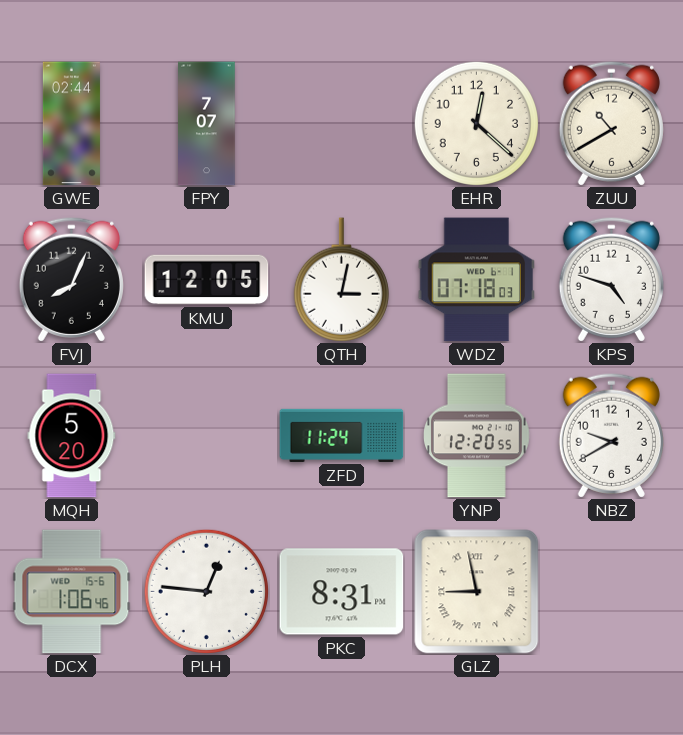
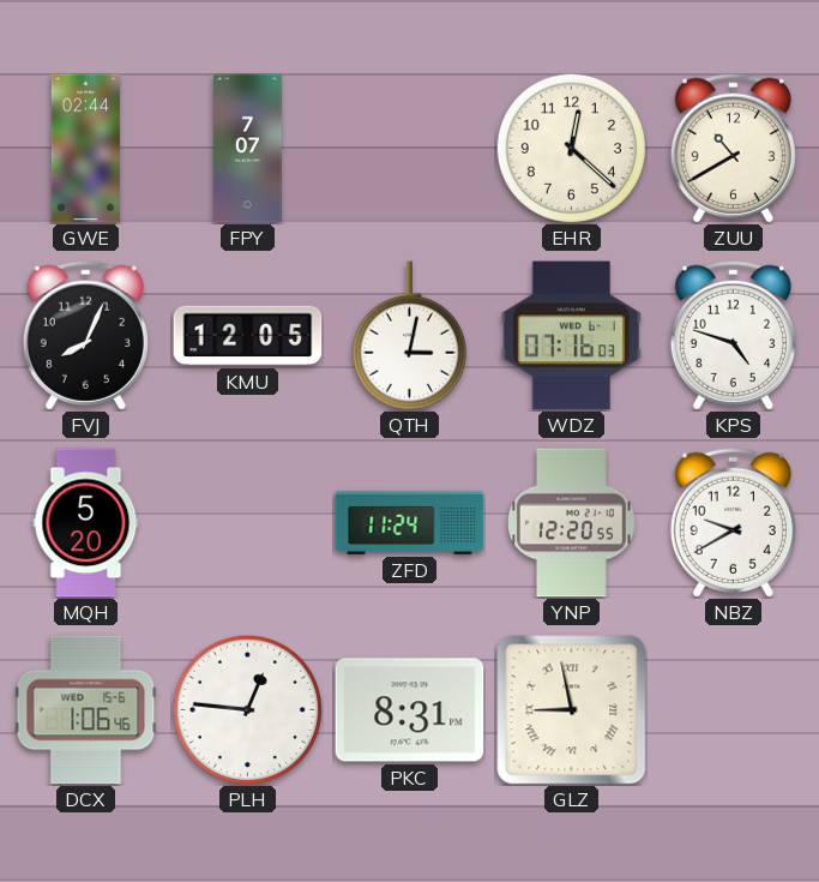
WDZ: 07:18 -> 07:16 (572, 336)
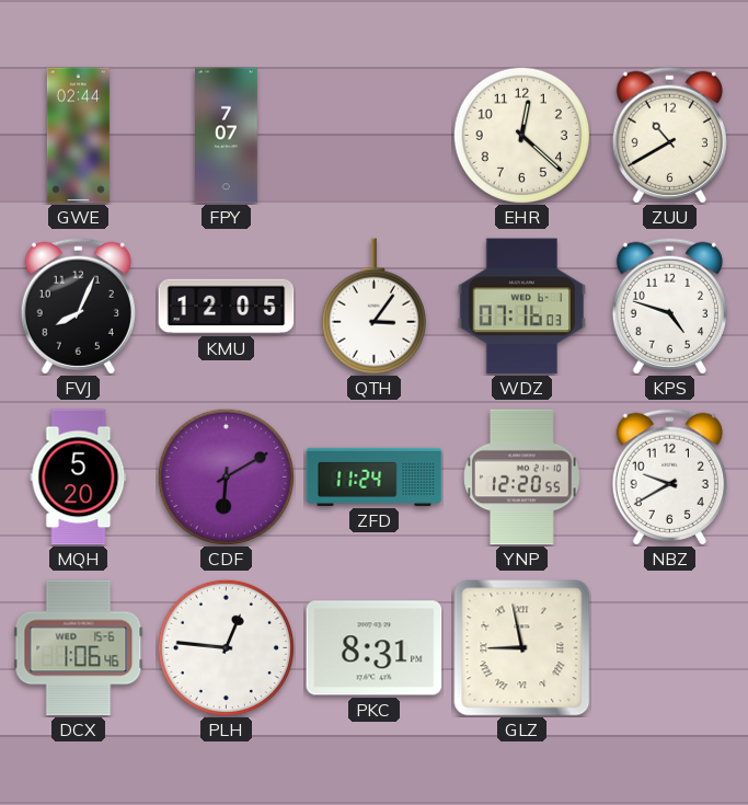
QTH: 3:02 -> 3:06 (373, 307)
CDF: none -> 6:10 (226, 476)
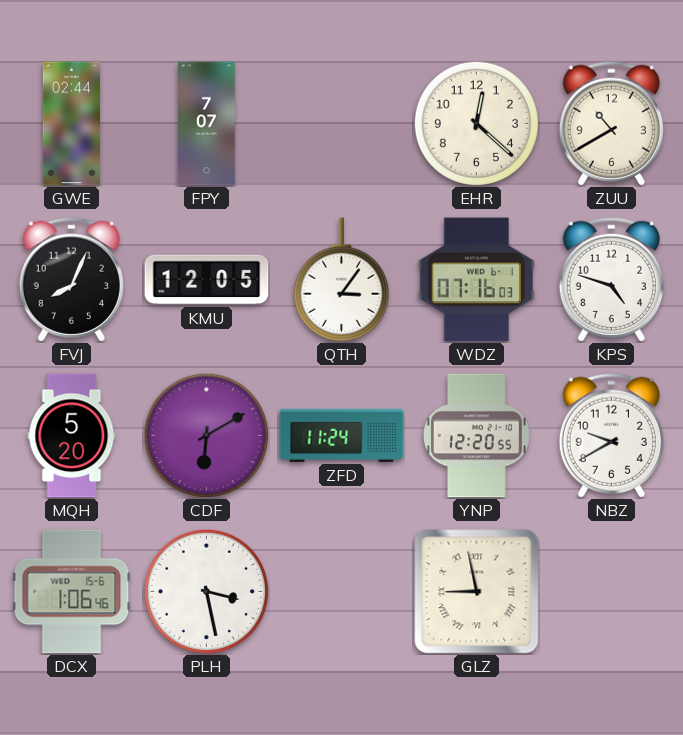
PLH: 12:46 -> 3:28 (206, 591)
PKC: 8:31 -> none (375, 648)
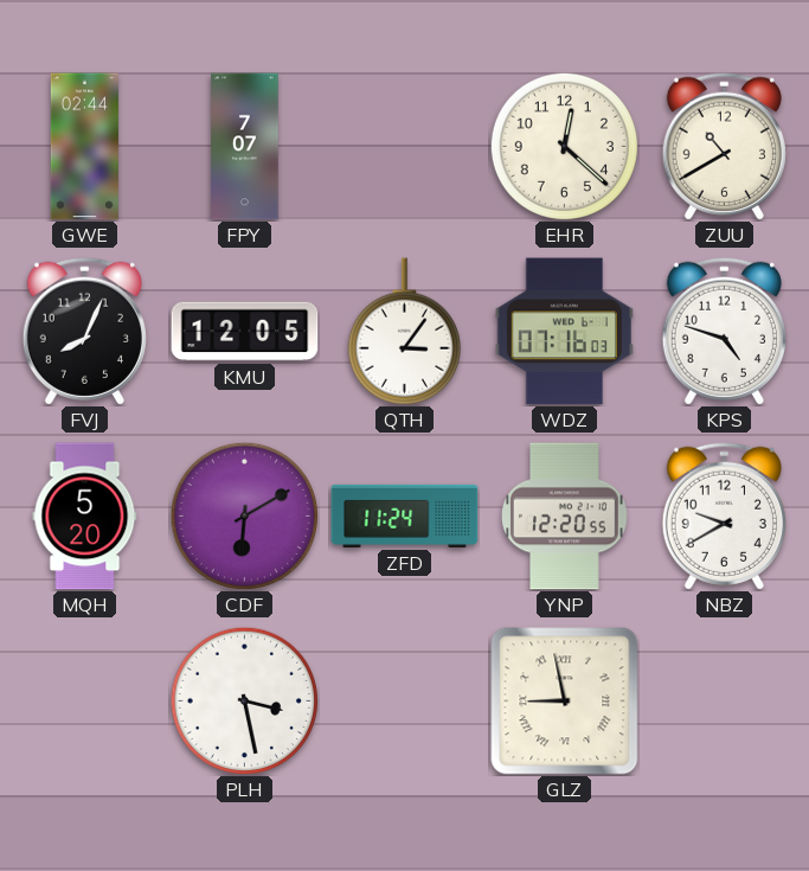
DCX: 1:06 -> none (72, 592)
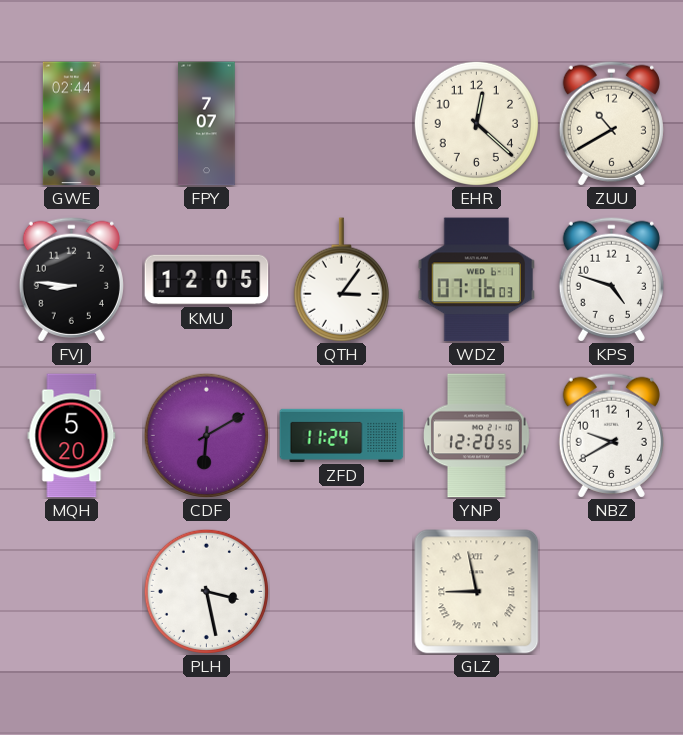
FVJ: 8:04 -> 8:46 (71, 279)
